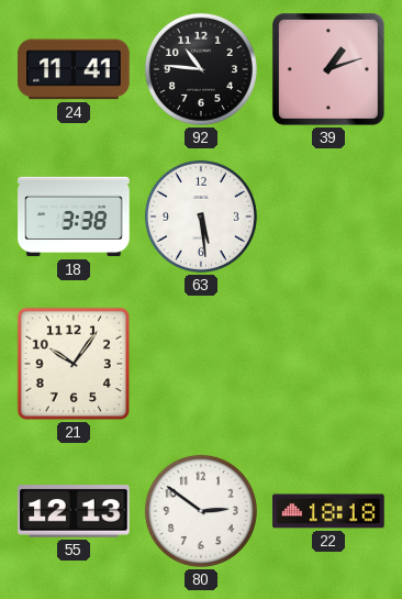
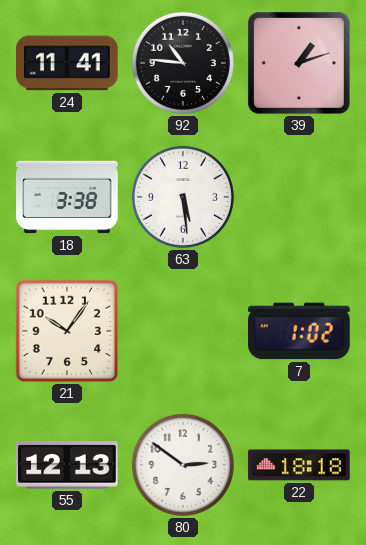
7: none -> 1:02 (299, 331)
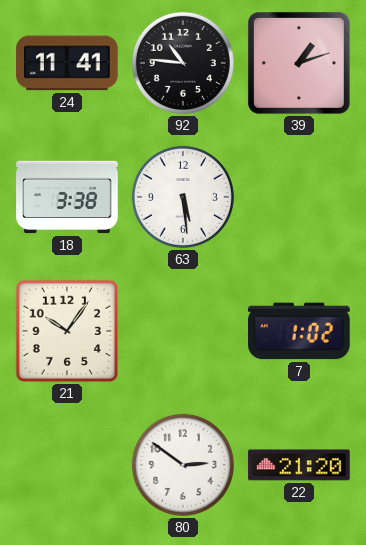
55: 12:13 -> none (67, 465)
22: 18:18 -> 21:20 (299, 465)
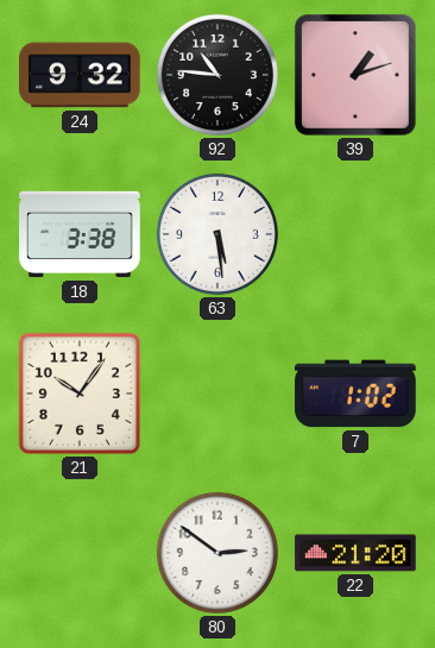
24: 11:41 -> 9:32 (80, 75)
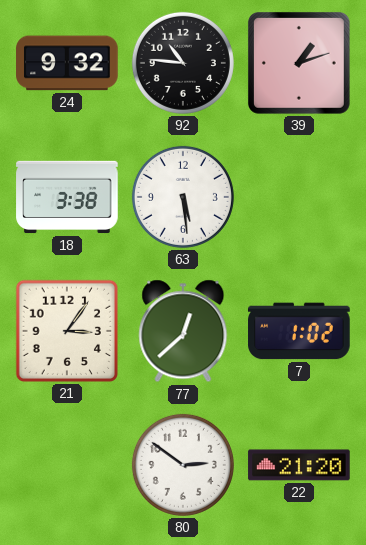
21: 10:06 -> 3:06 (67, 331)
77: none -> 12:38 (183, 331)
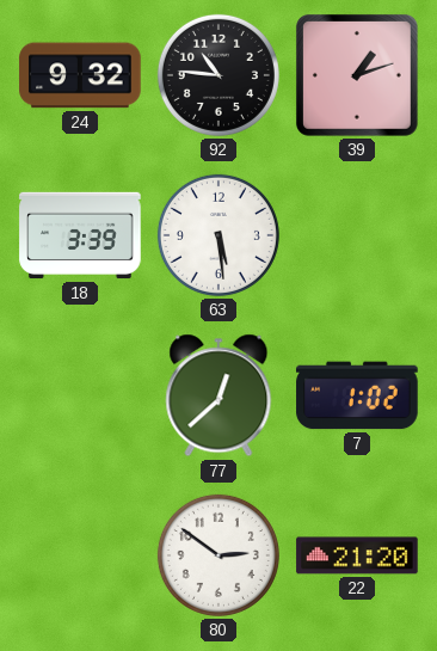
18: 3:38 -> 3:39 (80, 235)
21: 3:06 -> none (67, 331)
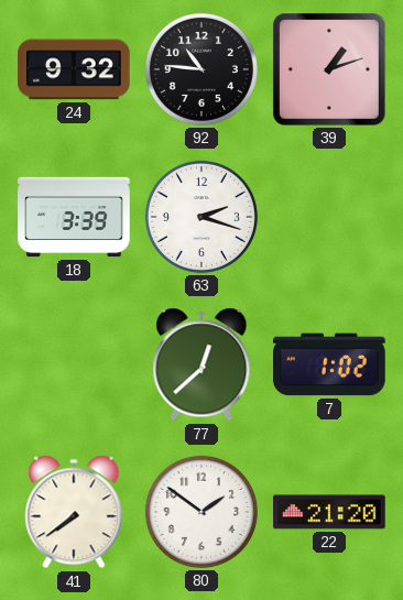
63: 5:29 -> 2:18 (201, 217)
41: none -> 7:39 (74, 512)
80: 2:51 -> 1:51 (201, 512)
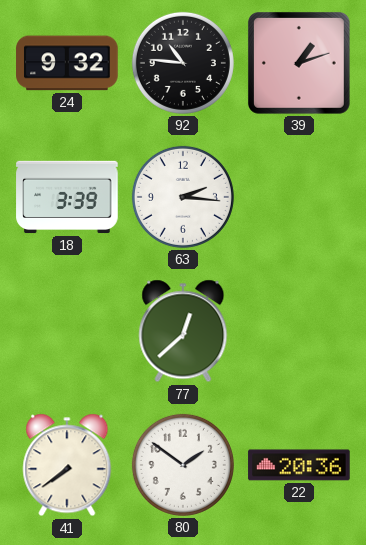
63: 2:18 -> 2:16 (183, 197)
7: 1:02 -> none (329, 364)
22: 21:20 -> 20:36 (299, 465)
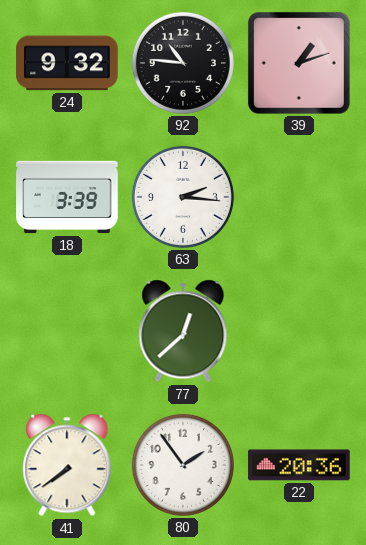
80: 1:51 -> 1:54 (183, 465)
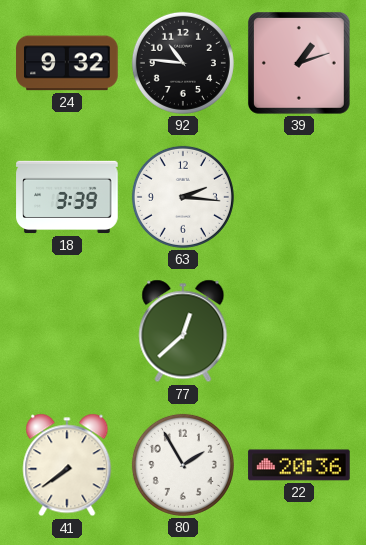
80: 1:54 -> 1:55 (183, 465)
